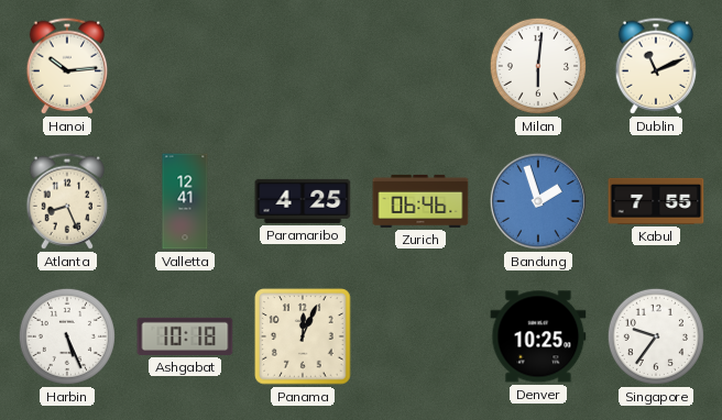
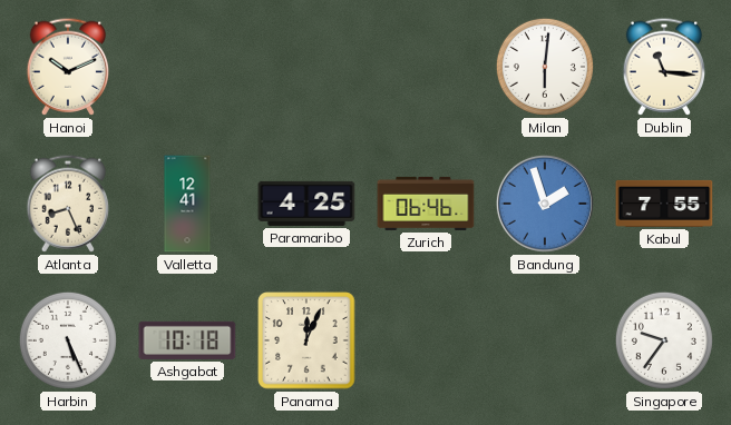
Hanoi: 10:14 -> 10:11 (68, 67)
Dublin: 11:11 -> 11:16 (664, 67)
Denver: 10:25 -> none (538, 336)
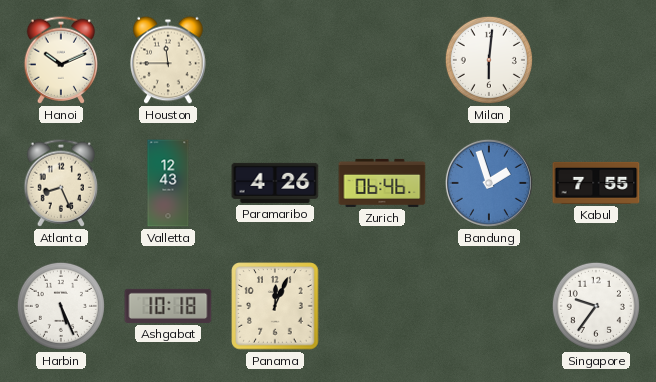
Houston: none -> 11:45 (168, 60)
Dublin: 11:16 -> none (664, 67)
Valletta: 12:41 -> 12:43 (168, 183)
Paramaribo: 4:25 -> 4:26 (275, 183)
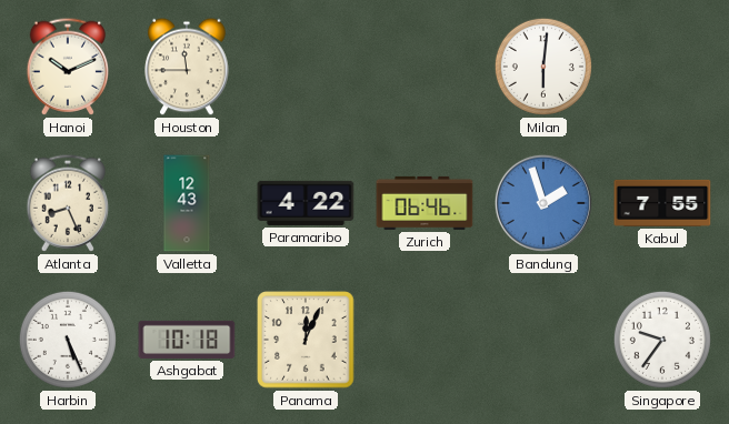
Paramaribo: 4:26 -> 4:22 (306, 203)
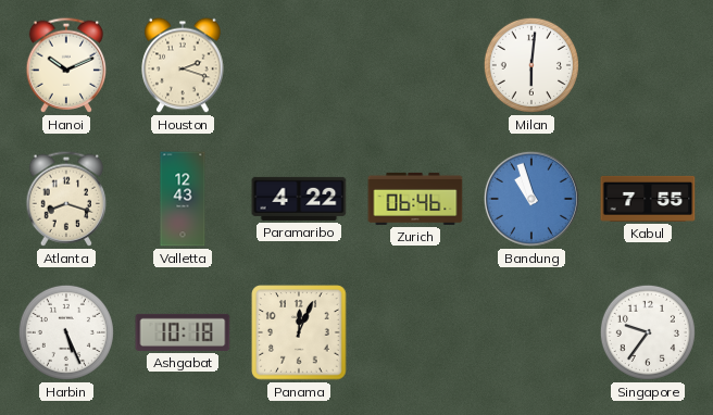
Houston: 11:45 -> 2:18 (183, 65)
Atlanta: 8:26 -> 8:18 (66, 199)
Bandung: 1:57 -> 10:57 (531, 199)
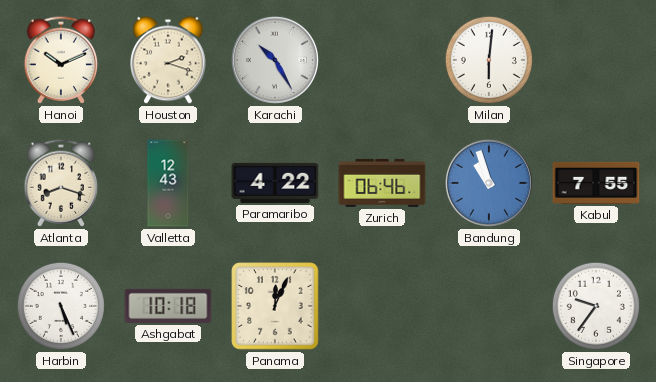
Karachi: none -> 10:25 (275, 60)
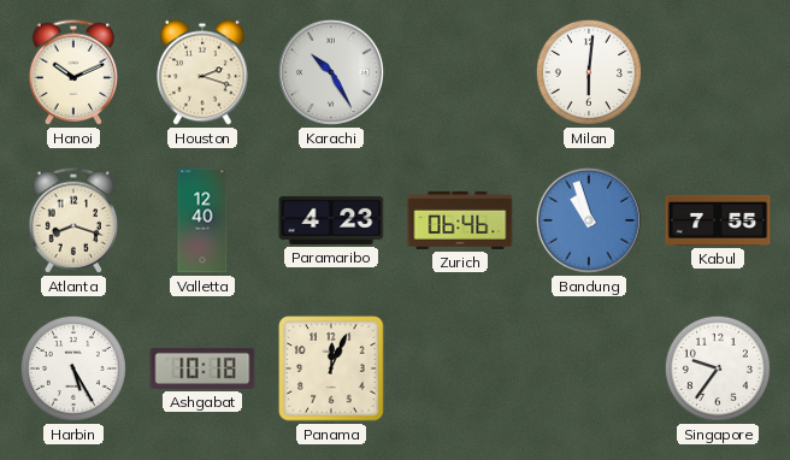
Valletta: 12:43 -> 12:40 (202, 220)
Paramaribo: 4:22 -> 4:23 (331, 220)
Harbin: 5:26 -> 5:25 (73, 368)
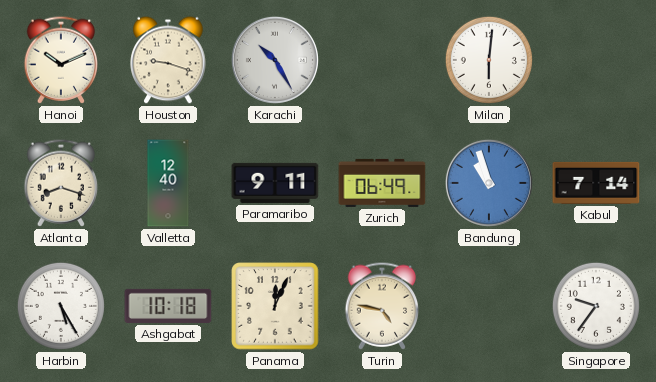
Houston: 2:18 -> 9:18 (168, 60)
Paramaribo: 4:23 -> 9:11 (275, 183)
Zurich: 06:46 -> 06:49 (382, 183)
Kabul: 7:55 -> 7:14 (596, 183)
Turin: none -> 4:47 (382, 306)
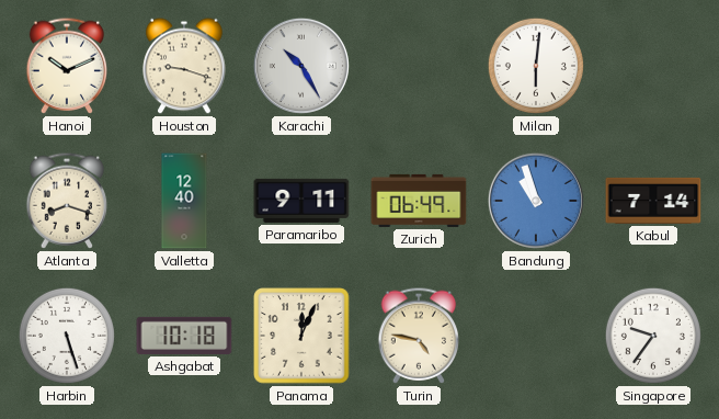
Harbin: 5:25 -> 5:27 (67, 336)
